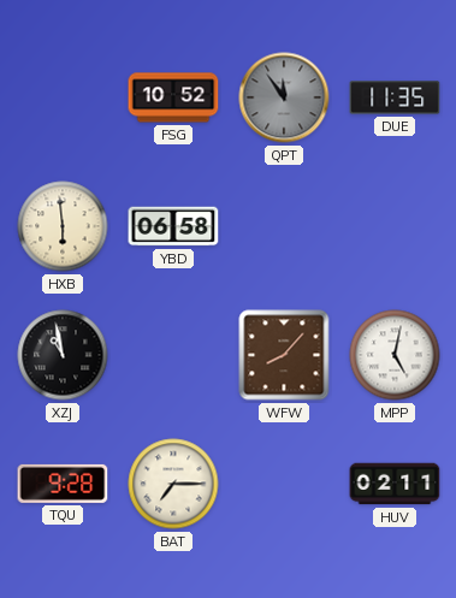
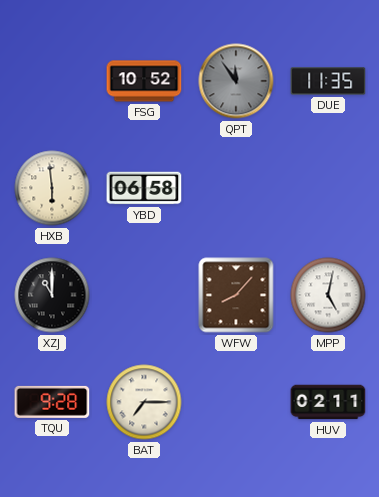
XZJ: 10:58 -> 11:00 (52, 295)
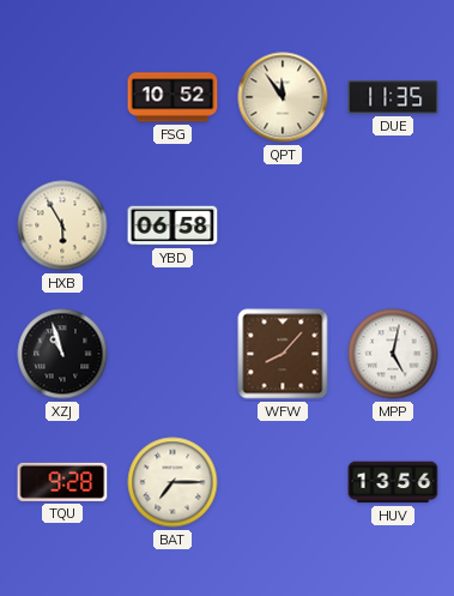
QPT dial: grey -> cream (283, 97)
HXB: 5:59 -> 5:55 (62, 225)
XZJ: 11:00 -> 10:57 (62, 354)
HUV: 02:11 -> 13:56 (393, 482)
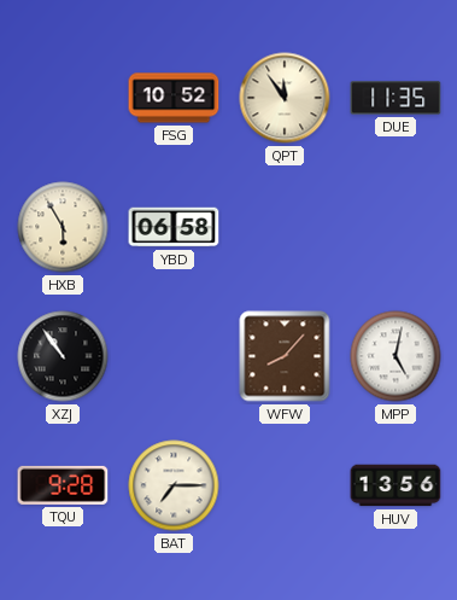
XZJ: 10:57 -> 10:54 (63, 356)
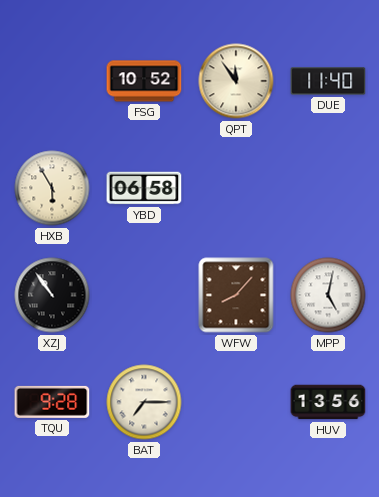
DUE: 11:35 -> 11:40 (328, 81)
